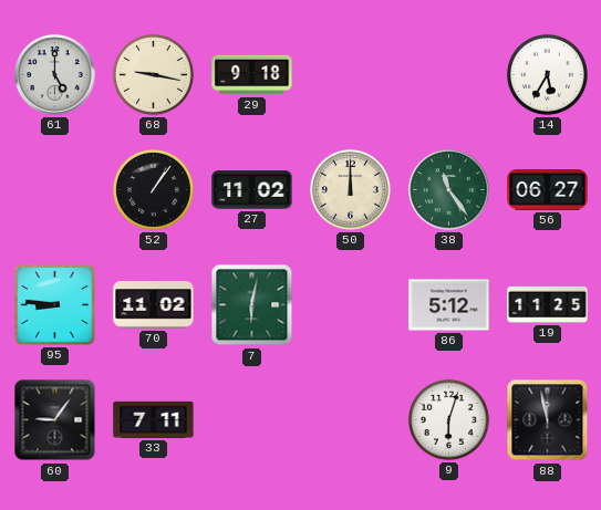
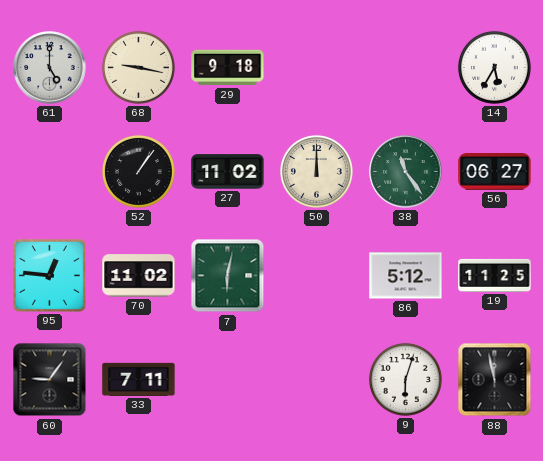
95: 8:46 -> 12:46 (49, 275)
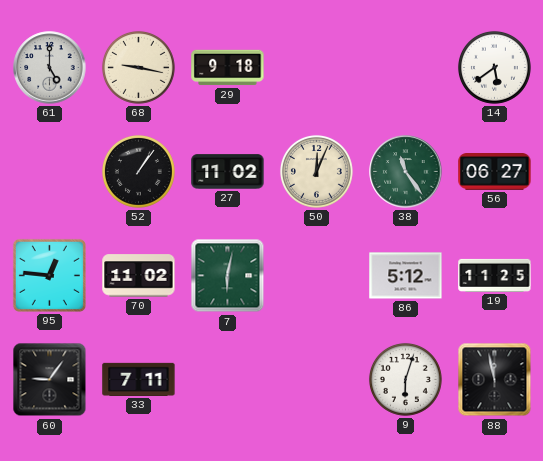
14: 5:35 -> 5:39 (494, 67)
50: 12:00 -> 12:04 (316, 171)
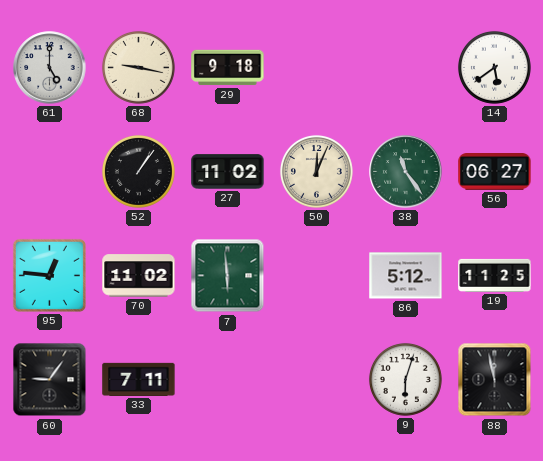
7: 6:02 -> 5:59 (228, 276)
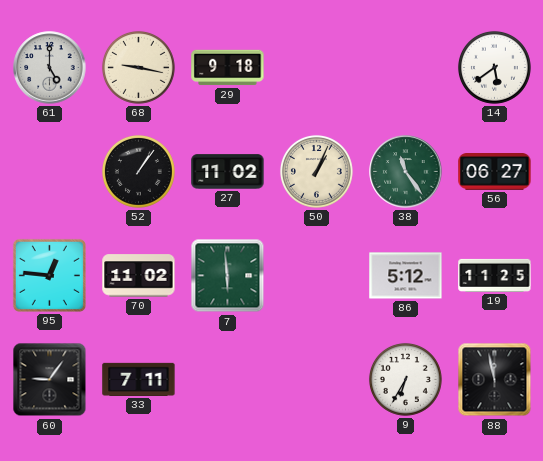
50: 12:04 -> 1:04 (316, 171)
9: 6:03 -> 6:35 (405, 379)
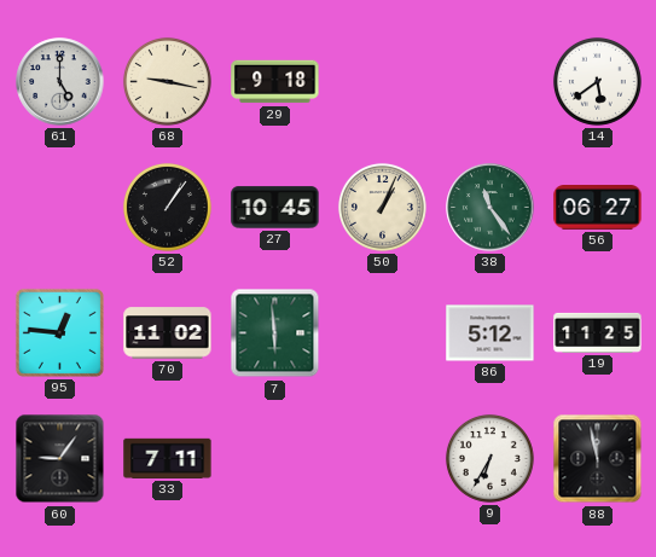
27: 11:02 -> 10:45 (275, 208)
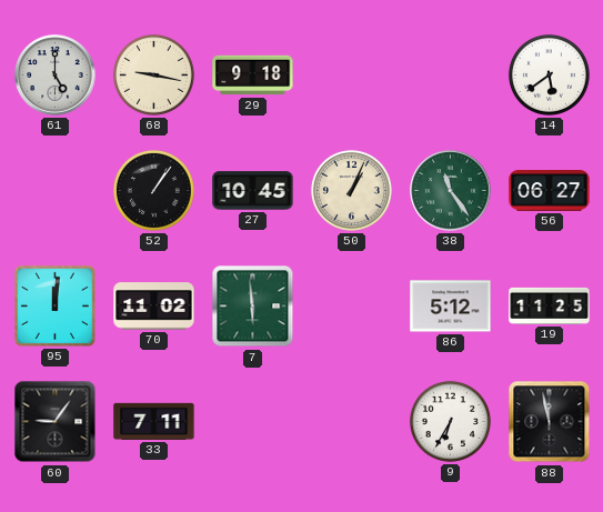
95: 12:46 -> 12:01 (54, 305)
